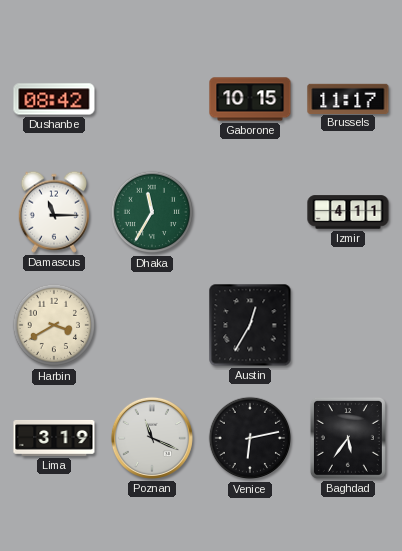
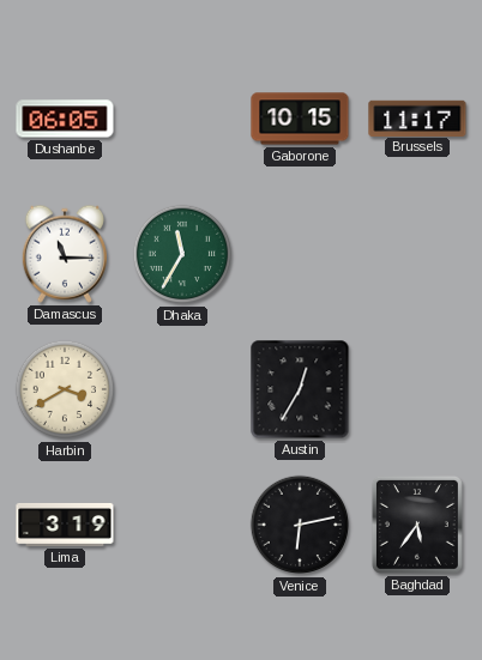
Dushanbe: 08:42 -> 06:05 (65, 119)
Izmir: 4:11 -> none (348, 212)
Poznan: 11:19 -> none (152, 438)
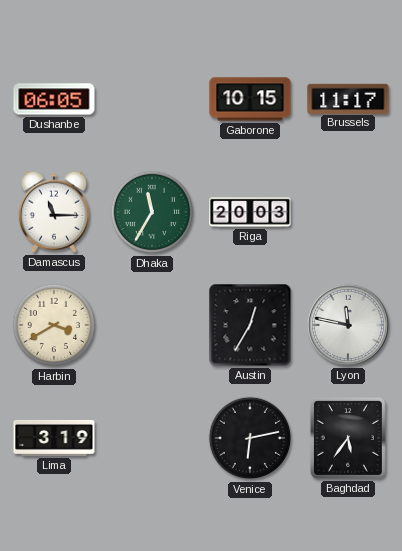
Riga: none -> 20:03 (250, 212)
Lyon: none -> 11:47 (348, 325)
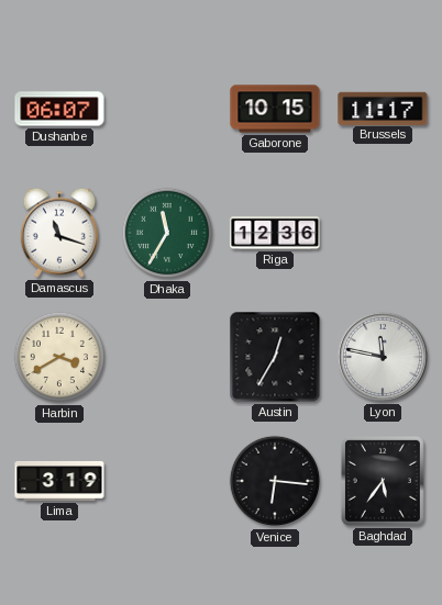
Dushanbe: 06:05 -> 06:07 (59, 109)
Damascus: 11:15 -> 11:18 (58, 233)
Riga: 20:03 -> 12:36 (275, 233)
Venice: 6:13 -> 6:16 (275, 481)
